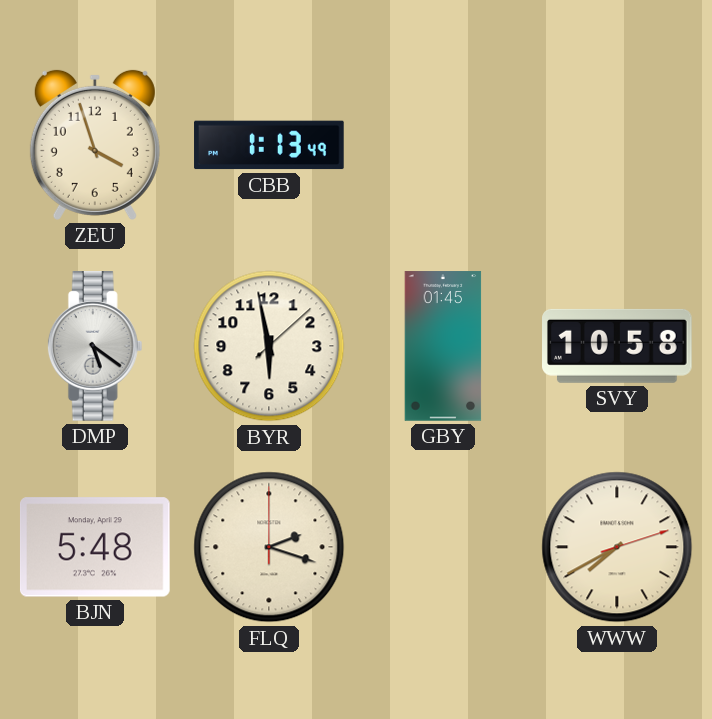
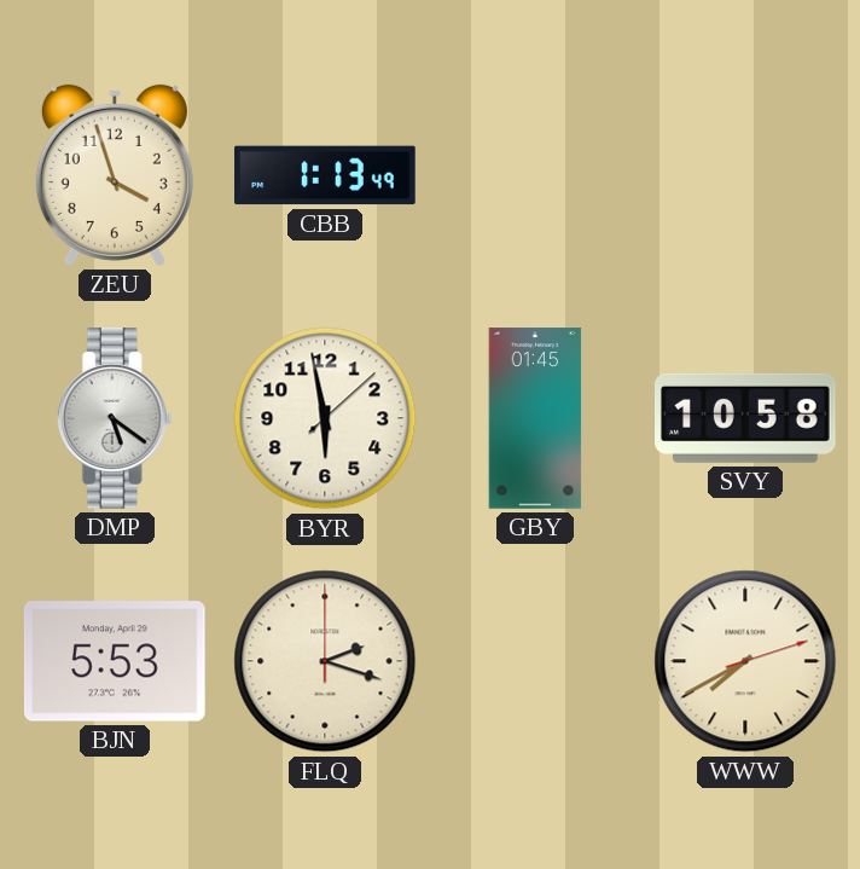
BJN: 5:48 -> 5:53 (115, 661)
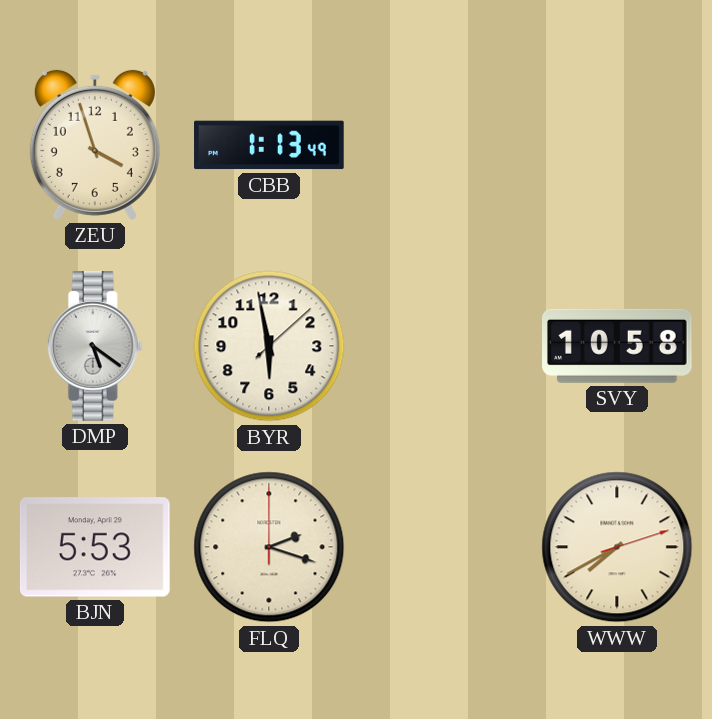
GBY: 01:45 -> none (535, 418)
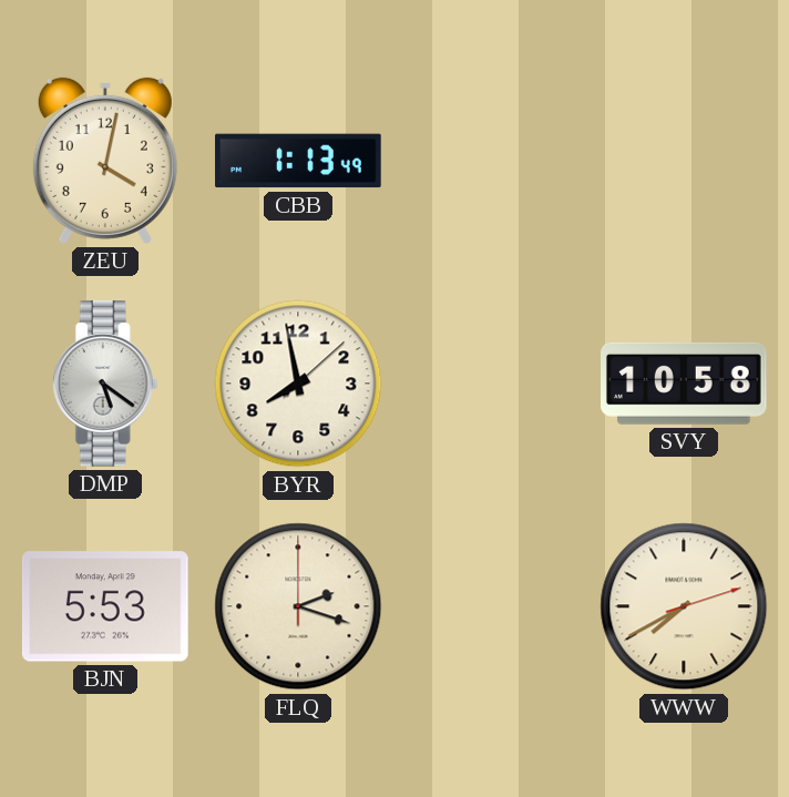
ZEU: 3:57 -> 4:02 (105, 161)
BYR: 5:58 -> 7:58 (298, 384)
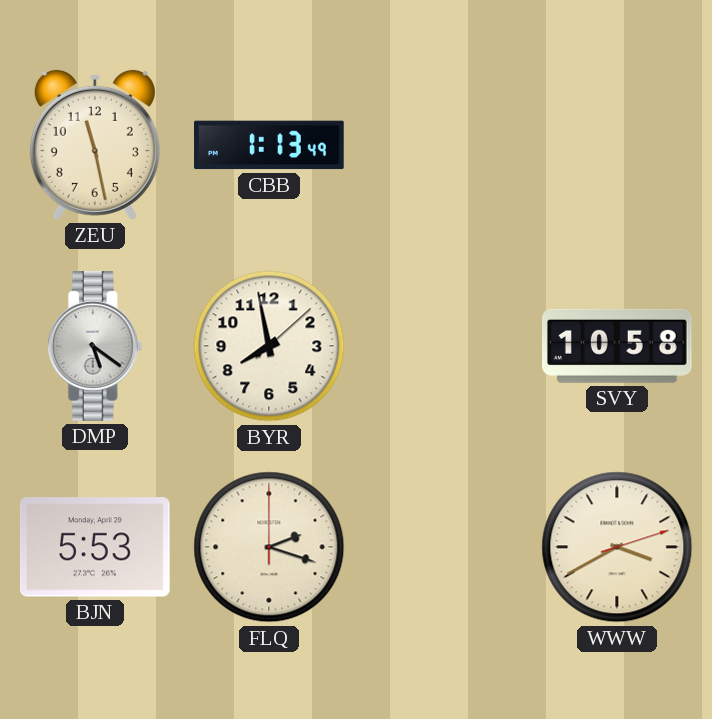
ZEU: 4:02 -> 11:28 (95, 145)
WWW: 7:40 -> 3:40 (617, 547)
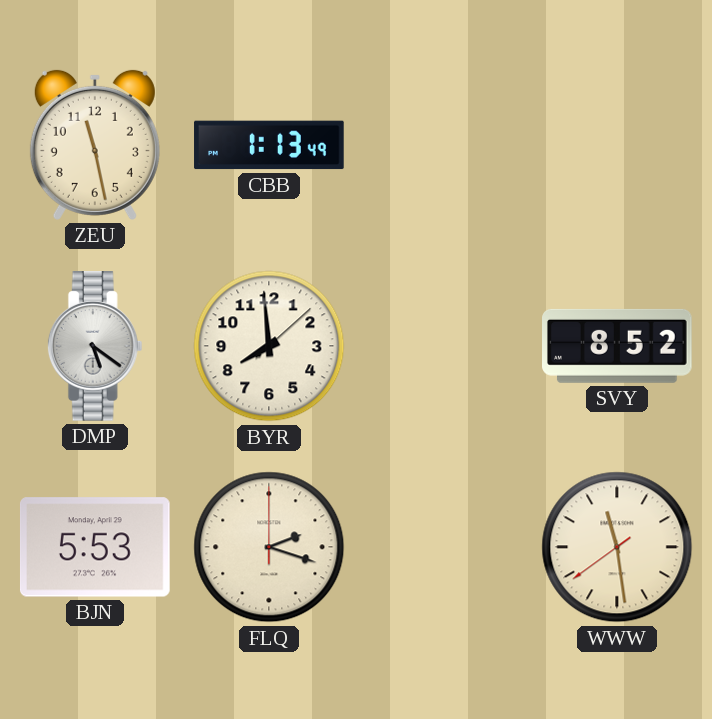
BYR: 7:58 -> 7:59 (269, 346)
SVY: 10:58 -> 8:52 (618, 346)
WWW: 3:40 -> 11:28 (617, 547)
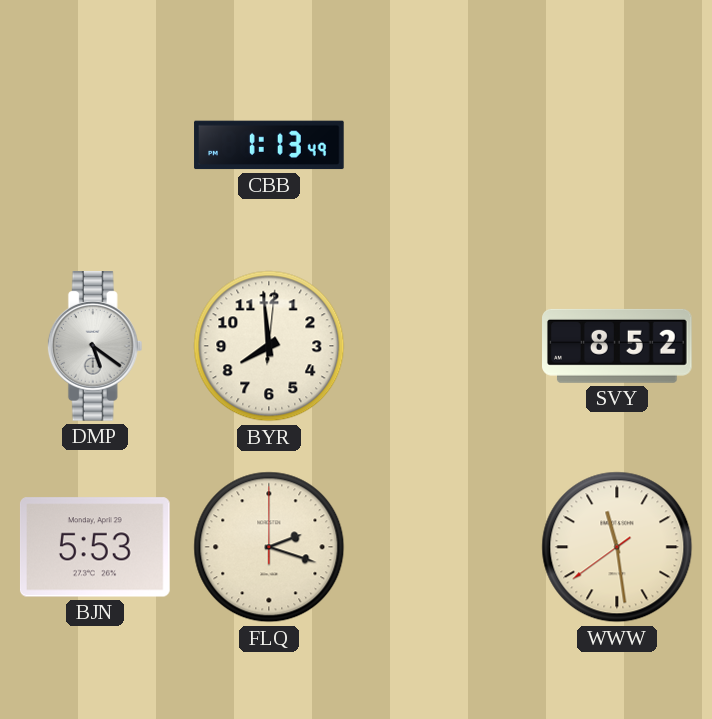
ZEU: 11:28 -> none (95, 145)
BYR: 7:59:08 -> 7:59:01 (269, 346)
